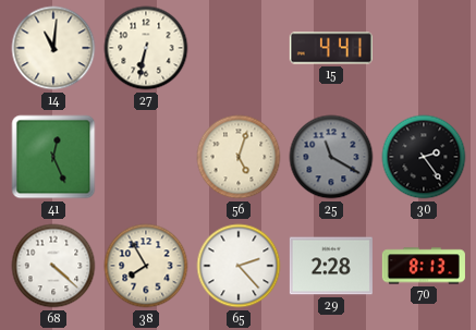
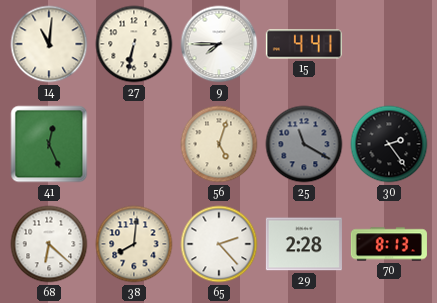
9: none -> 7:45 (219, 44)
68: 4:22 -> 6:22 (49, 244)
38: 7:55 -> 8:01 (134, 244)
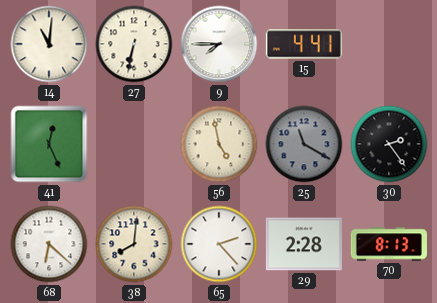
56: 5:03 -> 4:58 (219, 144)
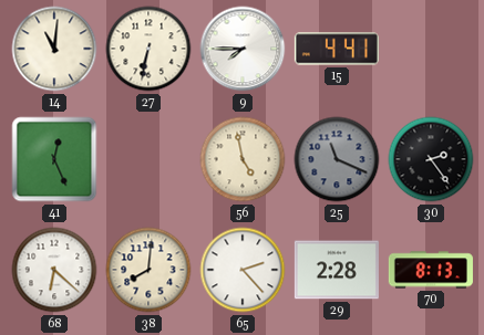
25: 11:20 -> 11:19 (337, 159)
